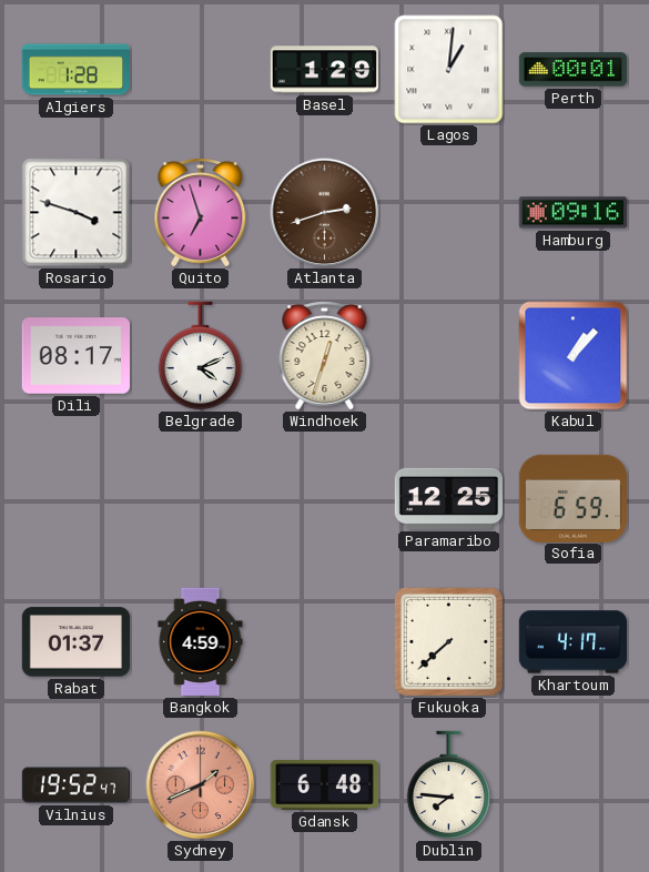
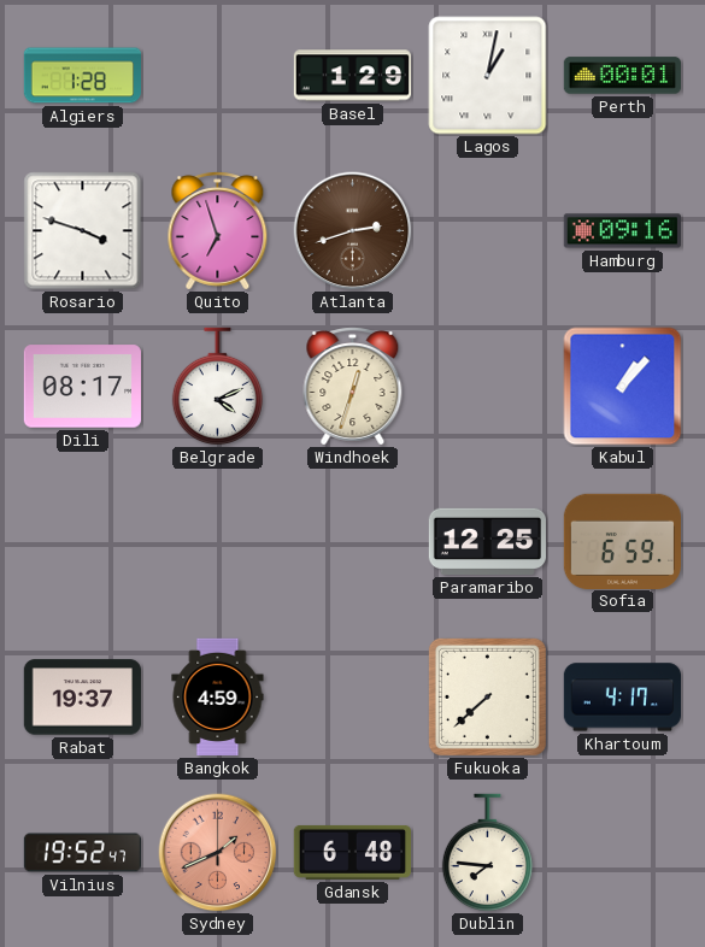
Lagos: 1:01 -> 1:02 (488, 76)
Rabat: 01:37 -> 19:37 (82, 698)
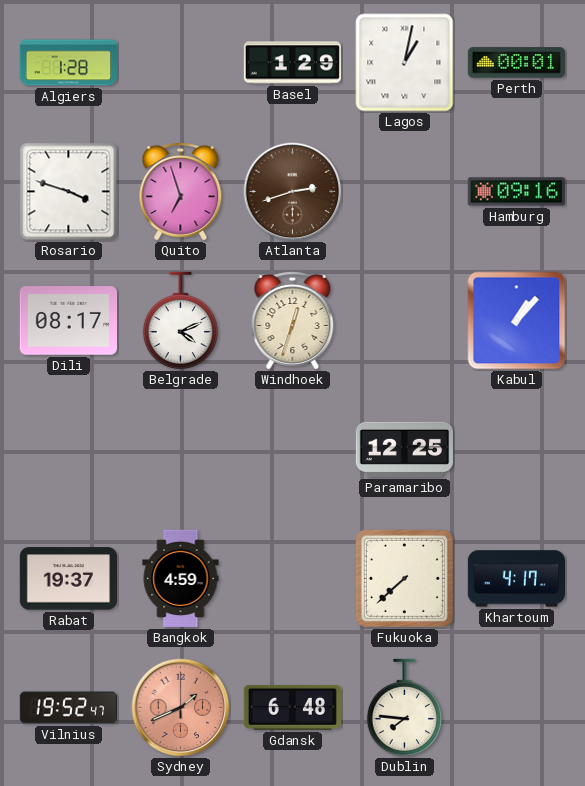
Sofia: 6:59 -> none (622, 541)
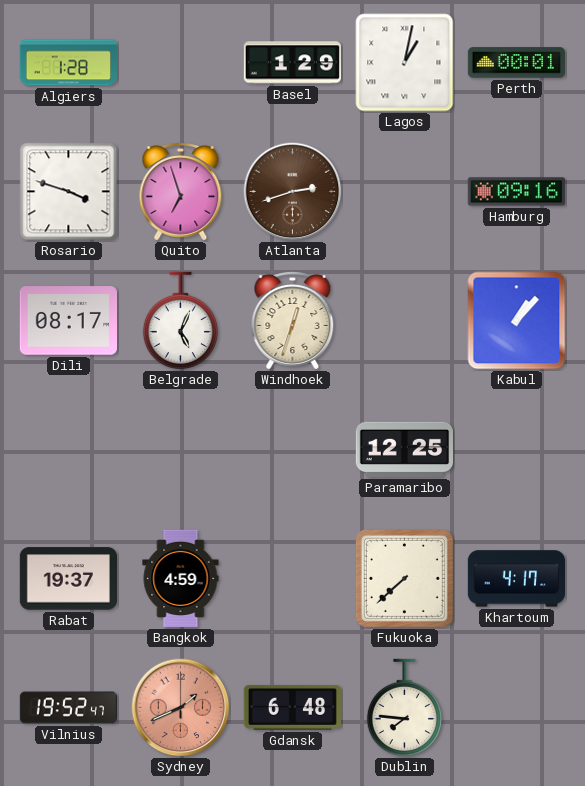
Belgrade: 4:11 -> 5:04 (180, 321)
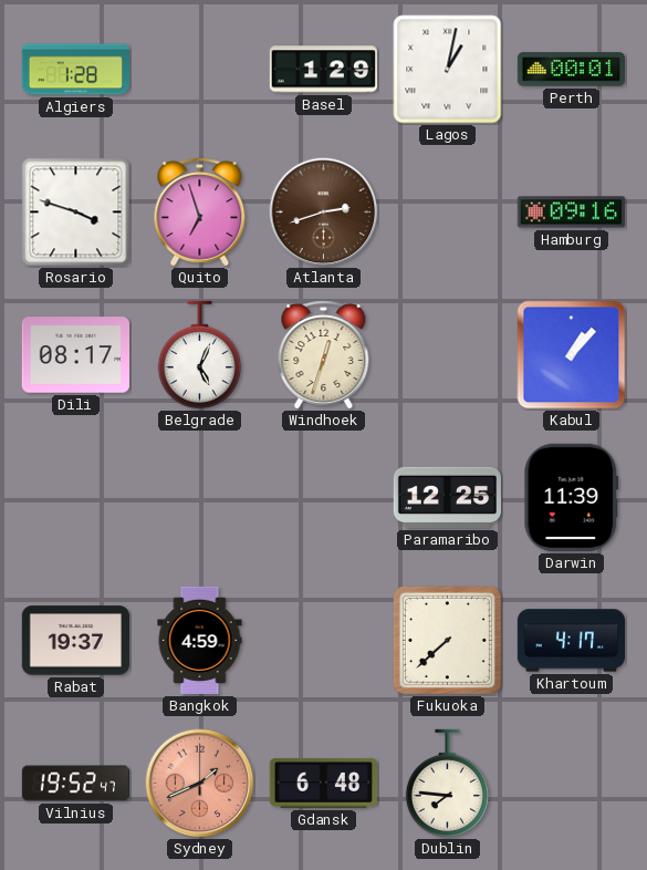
Darwin: none -> 11:39 (572, 497)
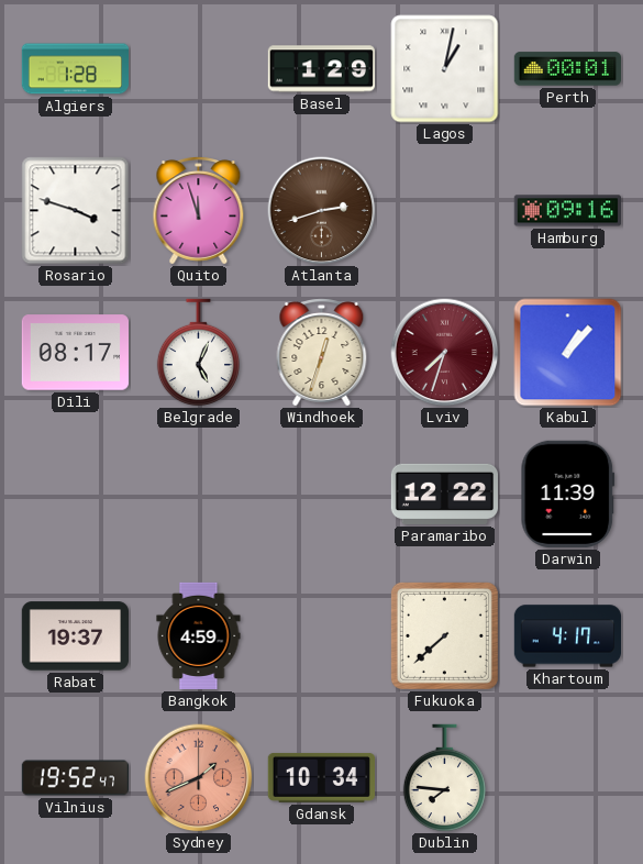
Quito: 6:57 -> 11:57 (199, 211)
Lviv: none -> 7:33 (445, 353)
Paramaribo: 12:25 -> 12:22 (444, 494)
Gdansk: 6:48 -> 10:34 (321, 777)
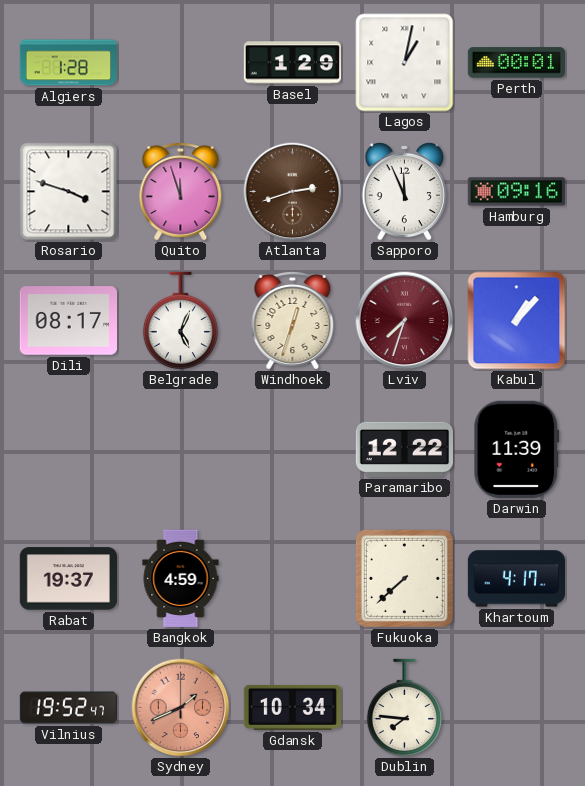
Sapporo: none -> 11:56 (404, 191)
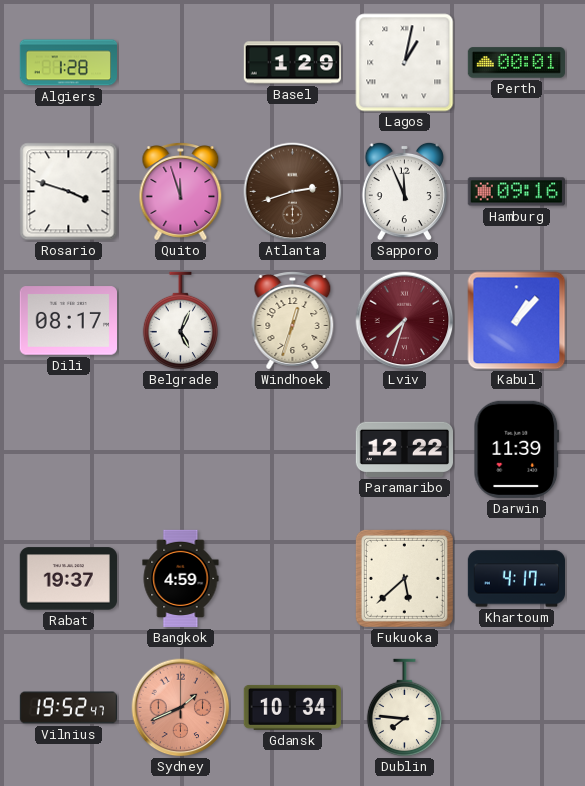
Fukuoka: 7:38 -> 5:38 (404, 578)
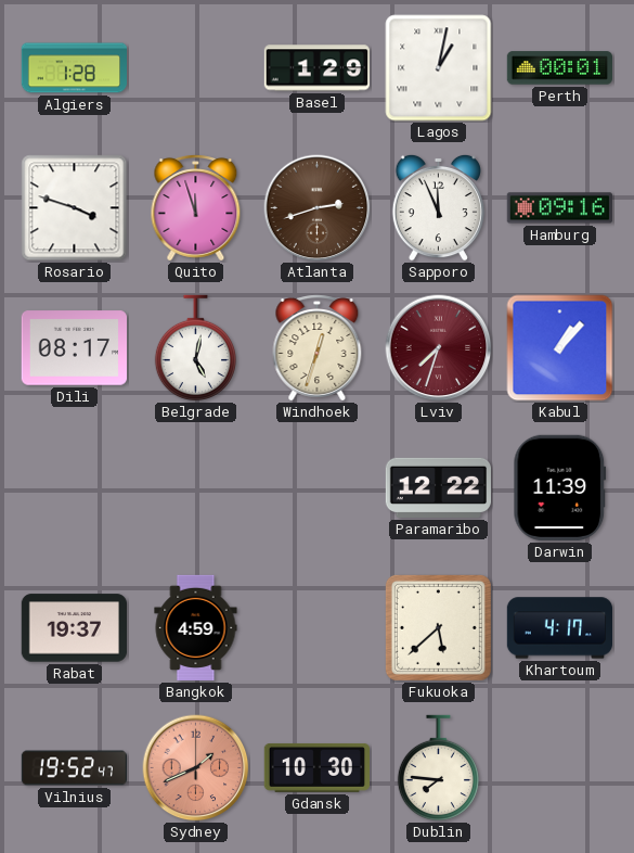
Belgrade: 5:04 -> 5:02 (195, 348)
Gdansk: 10:34 -> 10:30 (316, 767)
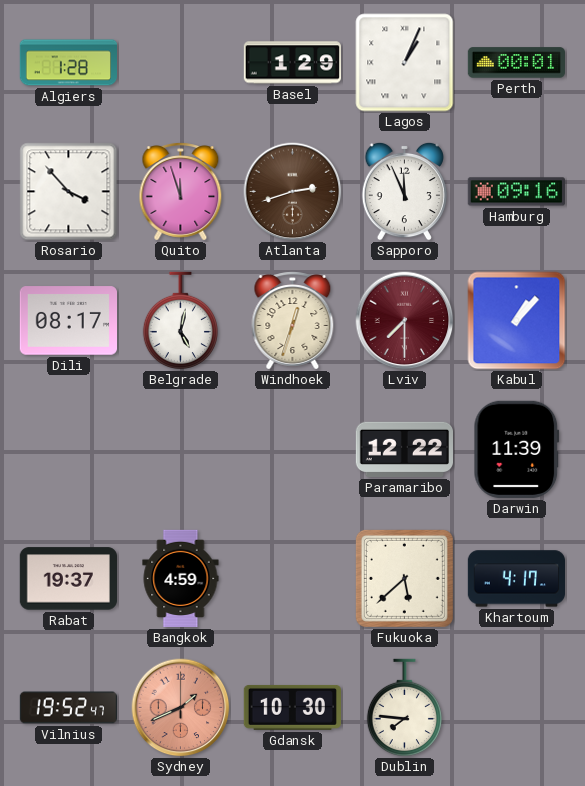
Lagos: 1:02 -> 1:04 (405, 63)
Rosario: 3:48 -> 3:53 (69, 192)
Lviv: 7:33 -> 7:30 (405, 321)
